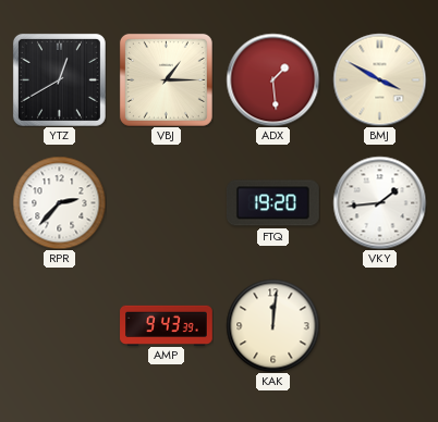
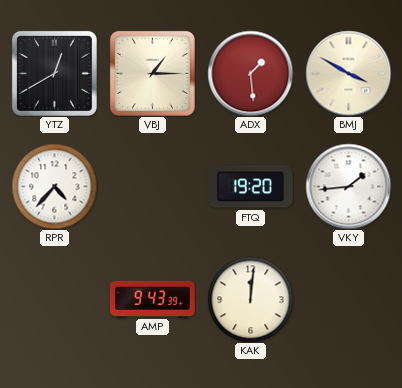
RPR: 2:37 -> 4:37 (54, 186)
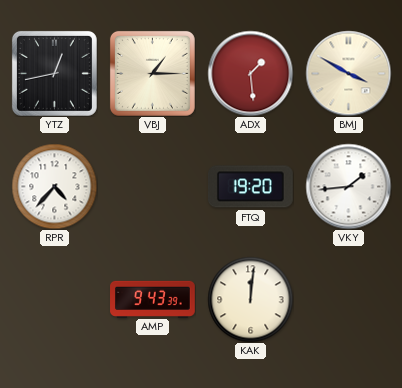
YTZ: 12:40 -> 12:43 (54, 73)
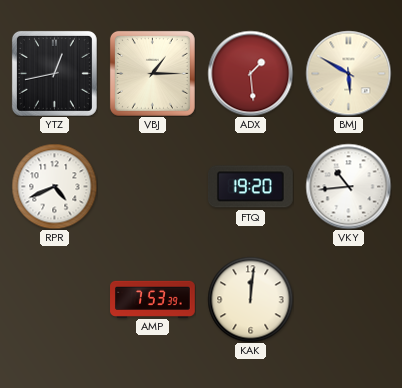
BMJ: 3:50 -> 5:50 (348, 73)
RPR: 4:37 -> 4:41 (54, 186)
VKY: 1:44 -> 10:44 (348, 186)
AMP: 9:43 -> 7:53 (153, 299)
